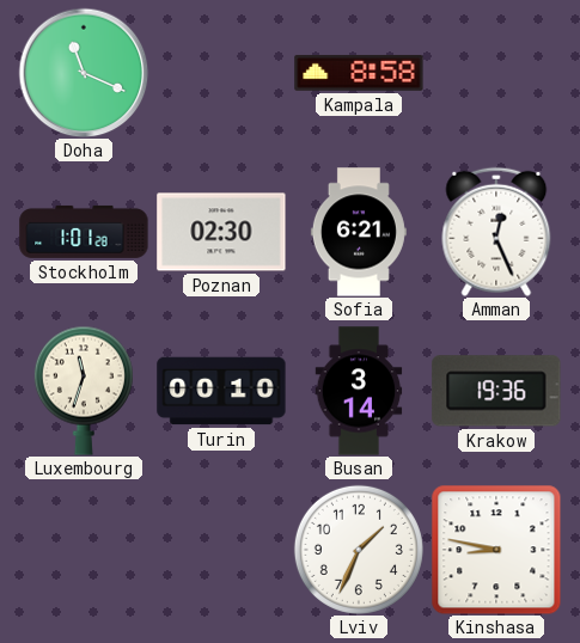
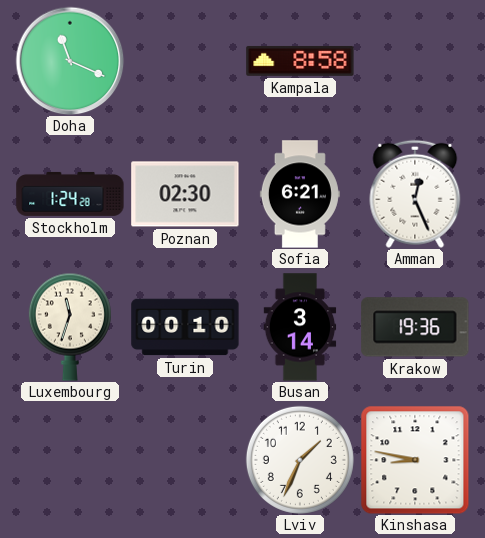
Stockholm: 1:01 -> 1:24 (70, 194)
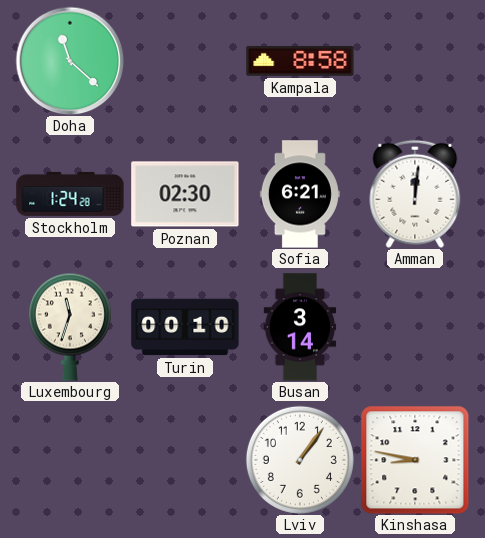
Doha: 11:19 -> 11:22 (70, 61)
Amman: 12:26 -> 12:01 (415, 194)
Krakow: 19:36 -> none (415, 327)
Lviv: 1:34 -> 1:06 (300, 460)
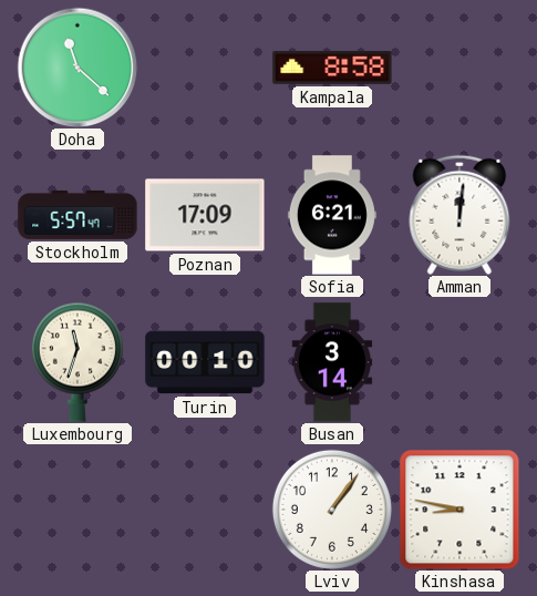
Stockholm: 1:24 -> 5:57 (78, 215)
Poznan: 02:30 -> 17:09 (205, 215)
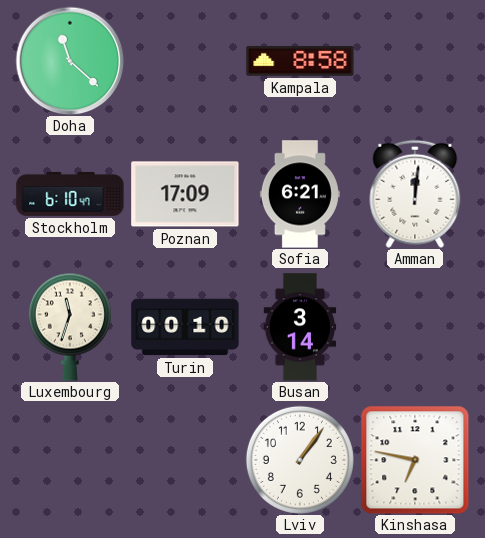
Stockholm: 5:57 -> 6:10 (70, 194)
Kinshasa: 8:47 -> 6:47 (415, 460)
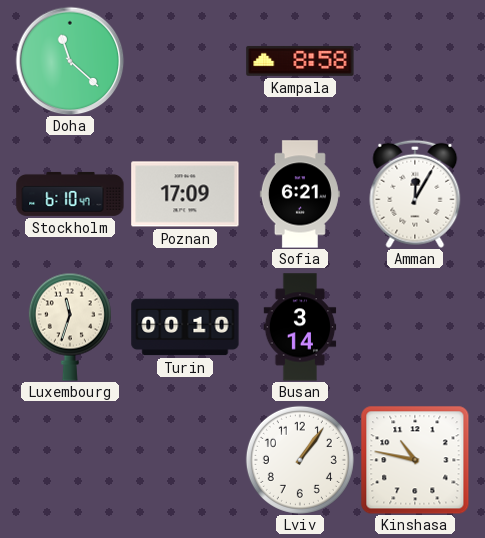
Amman: 12:01 -> 12:05 (415, 194)
Kinshasa: 6:47 -> 10:47 (415, 460)
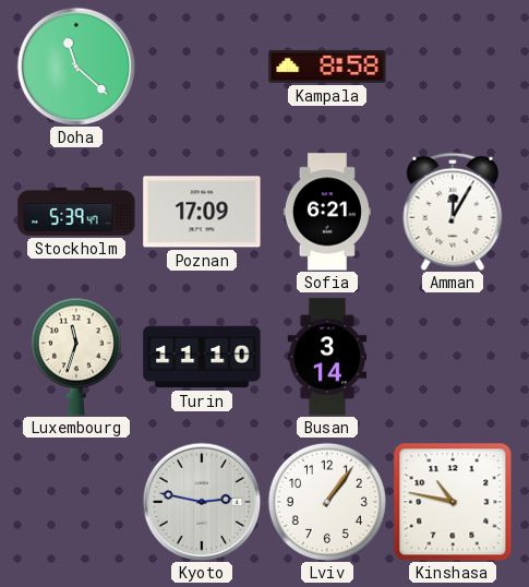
Stockholm: 6:10 -> 5:39 (76, 212)
Turin: 00:10 -> 11:10 (202, 357)
Kyoto: none -> 2:47 (202, 502)
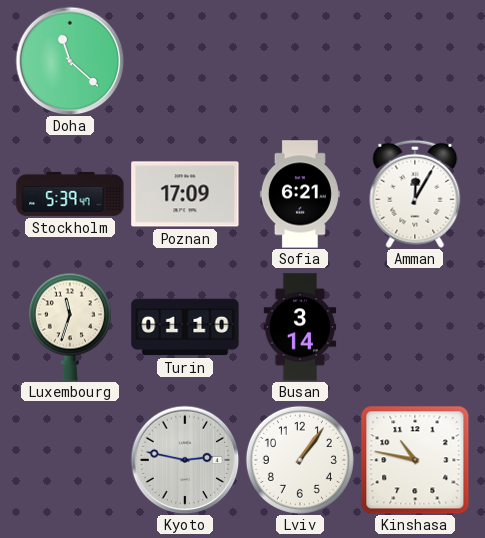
Kampala: 8:58 -> none (327, 67)
Turin: 11:10 -> 01:10 (185, 327)
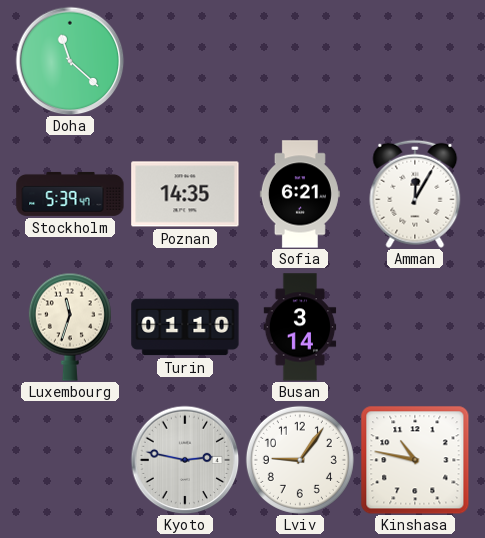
Poznan: 17:09 -> 14:35 (185, 194)
Lviv: 1:06 -> 9:06 (300, 460)
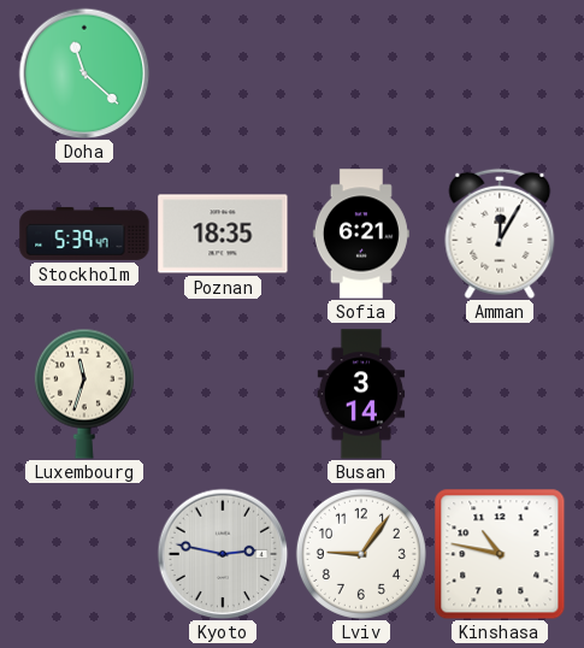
Poznan: 14:35 -> 18:35 (223, 234)
Turin: 01:10 -> none (185, 327)
